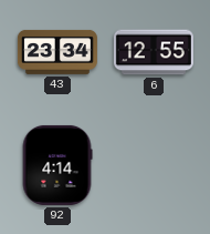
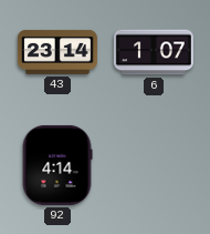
43: 23:34 -> 23:14 (57, 52)
6: 12:55 -> 1:07 (154, 52)
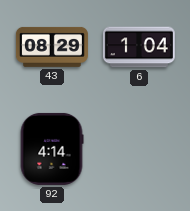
43: 23:14 -> 08:29 (52, 47)
6: 1:07 -> 1:04 (139, 47)
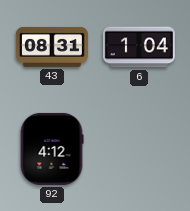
43: 08:29 -> 08:31 (52, 47)
92: 4:14 -> 4:12 (52, 149)
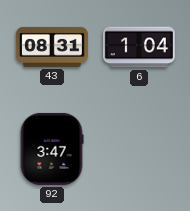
92: 4:12 -> 3:47 (52, 149)
